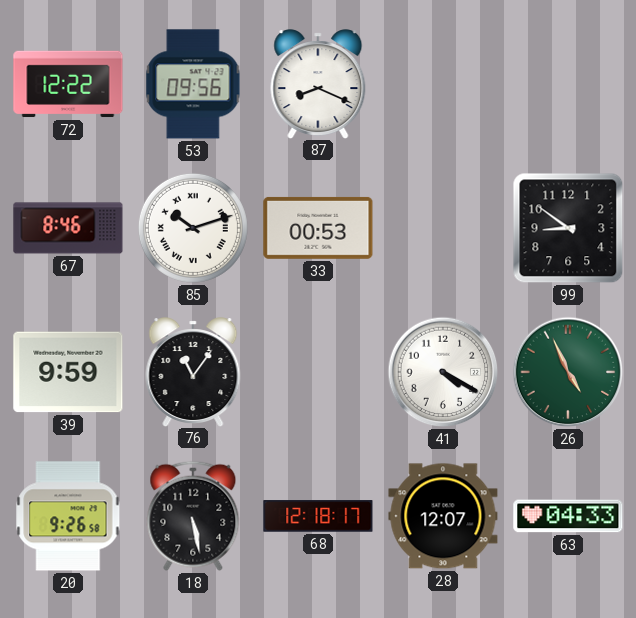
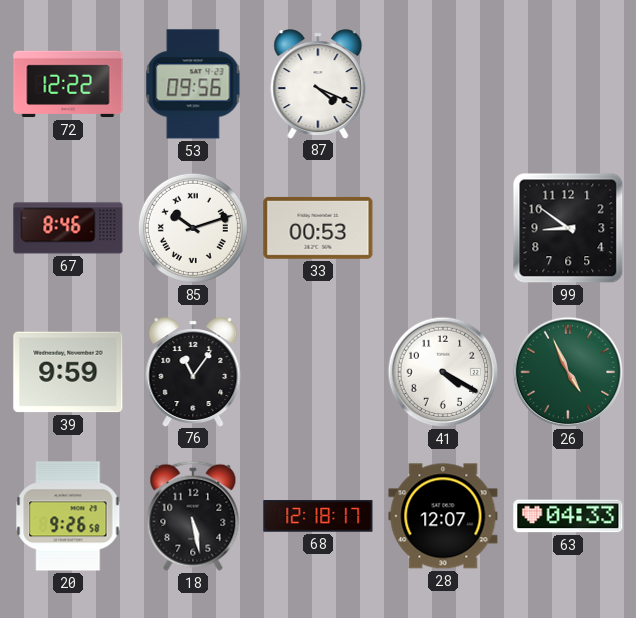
87: 8:19 -> 4:19 (318, 84)
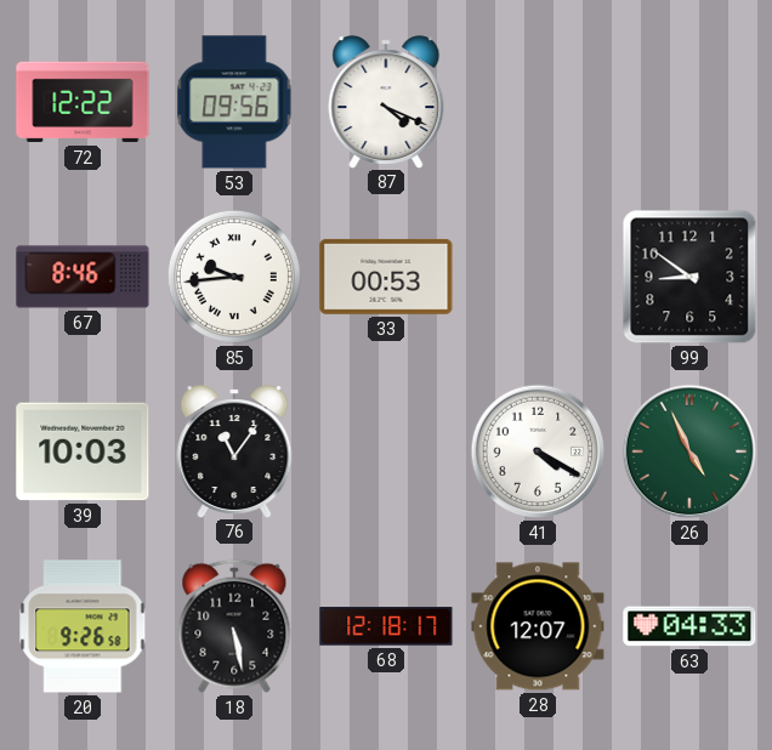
85: 10:12 -> 9:44 (234, 277)
39: 9:59 -> 10:03 (83, 451)
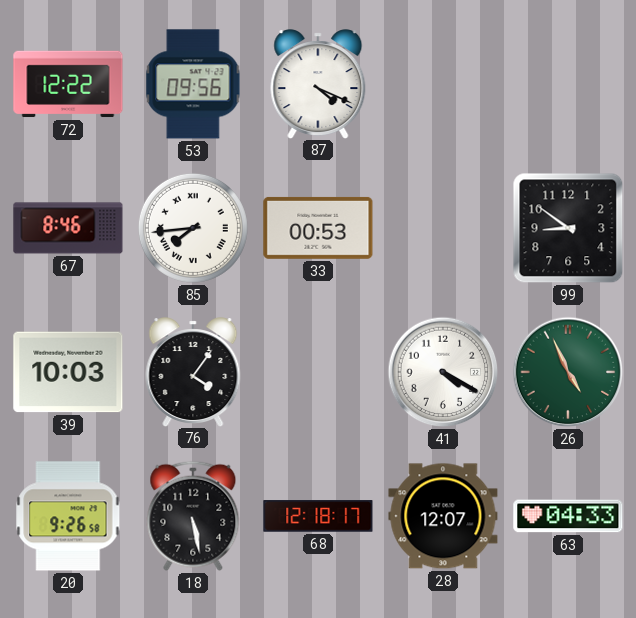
85: 9:44 -> 7:44 (193, 228)
76: 11:06 -> 4:06 (193, 372)
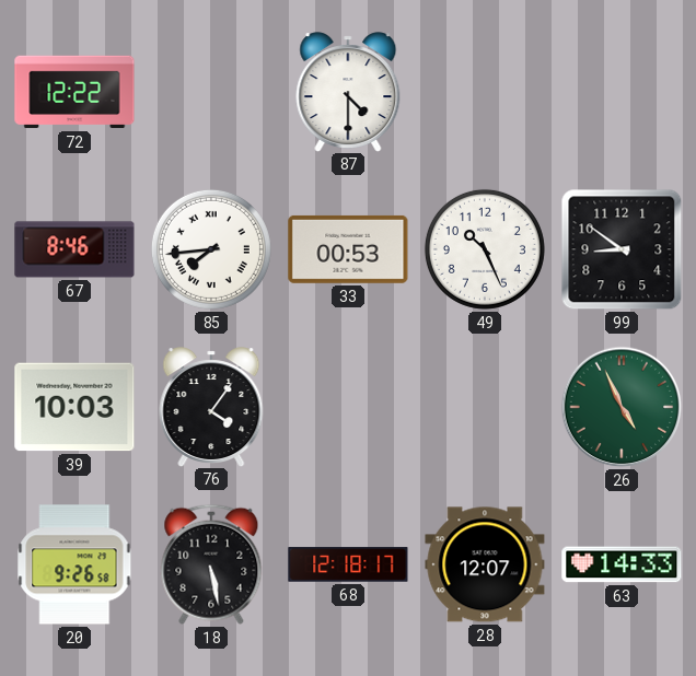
53: 09:56 -> none (193, 84)
87: 4:19 -> 4:30 (348, 92)
49: none -> 10:26 (485, 249)
41: 4:20 -> none (443, 372)
63: 04:33 -> 14:33 (622, 564)
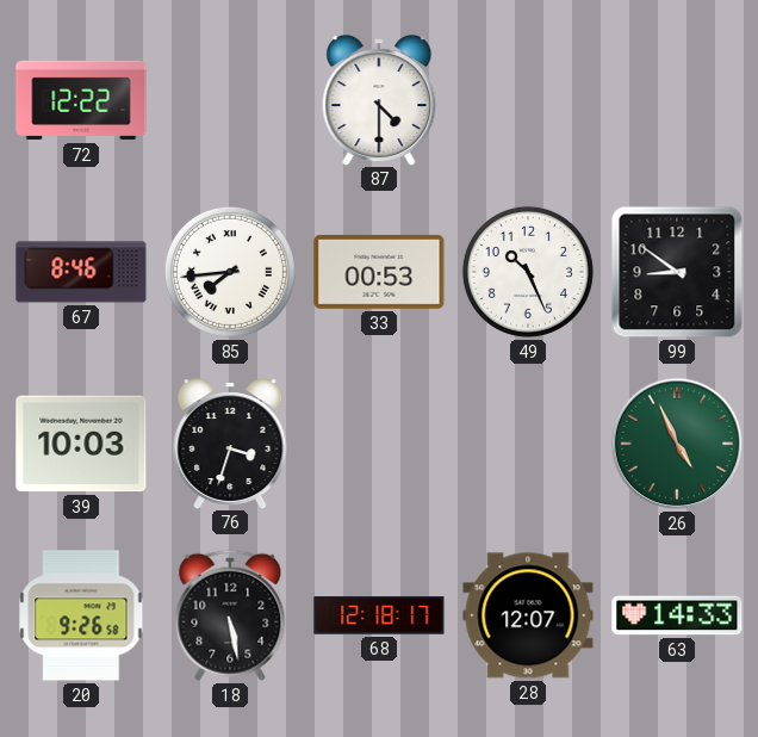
76: 4:06 -> 3:33 (230, 444)
